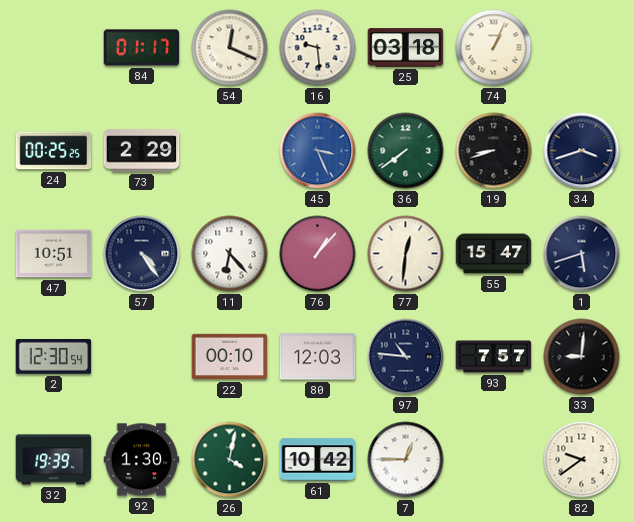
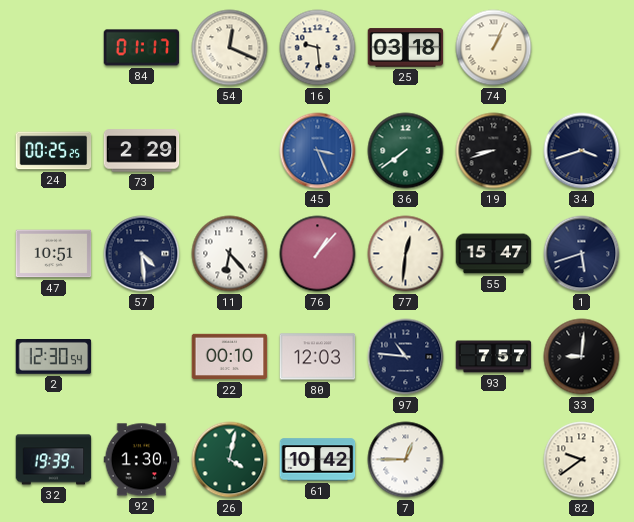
57: 4:24 -> 4:29 (142, 254)
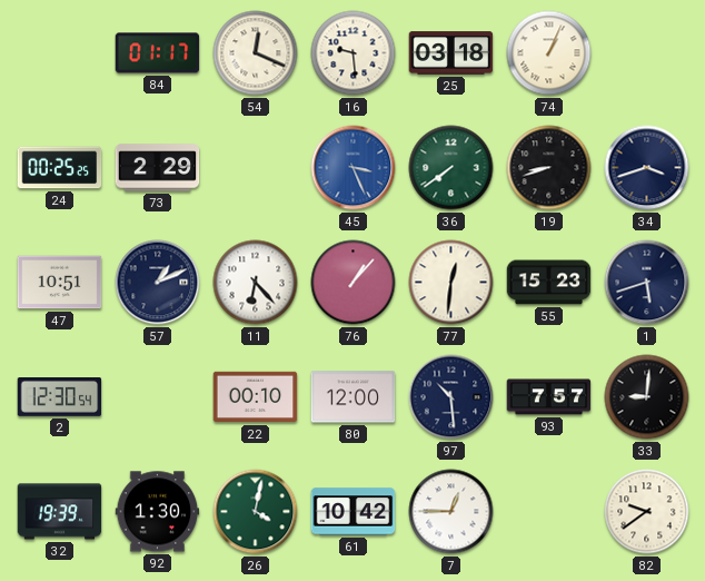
57: 4:29 -> 1:11 (158, 283)
55: 15:47 -> 15:23 (549, 283)
80: 12:03 -> 12:00 (354, 397)
97: 10:46 -> 10:29 (451, 397)
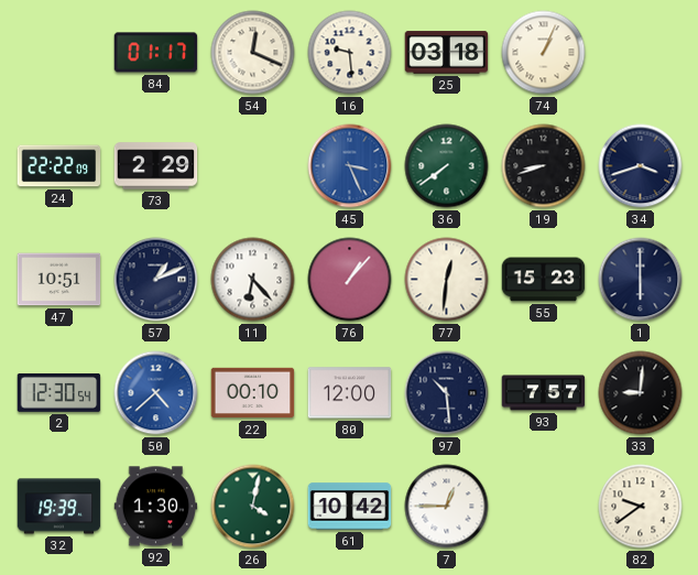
24: 00:25 -> 22:22 (59, 166)
1: 5:42 -> 6:00 (641, 280)
50: none -> 4:38 (156, 393)
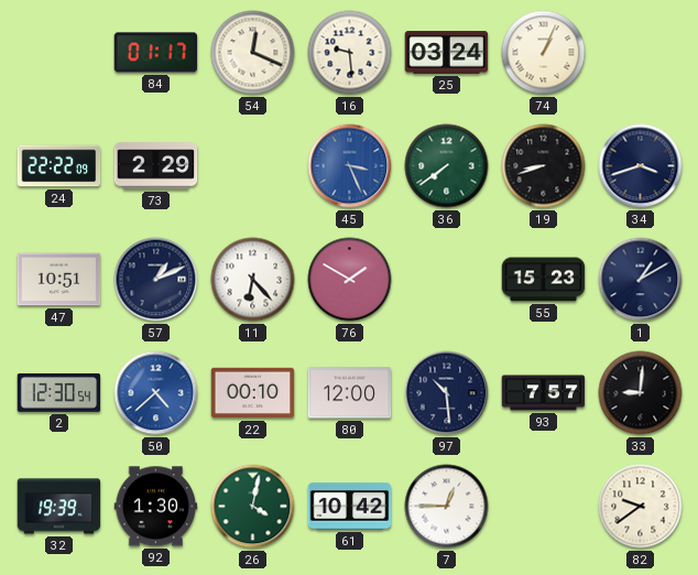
25: 03:18 -> 03:24 (447, 53)
76: 1:07 -> 1:50 (350, 280)
77: 12:31 -> none (447, 280)
1: 6:00 -> 1:10 (641, 280)
